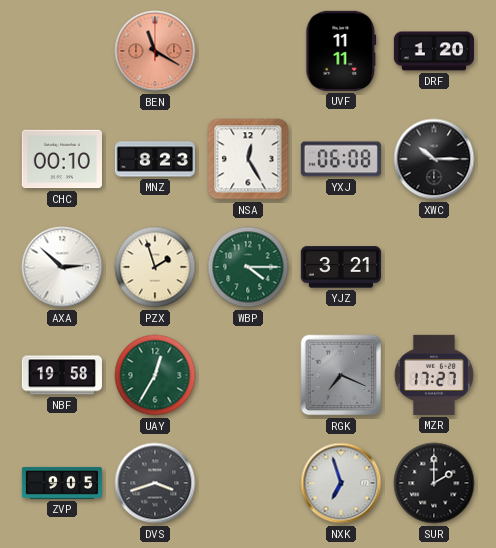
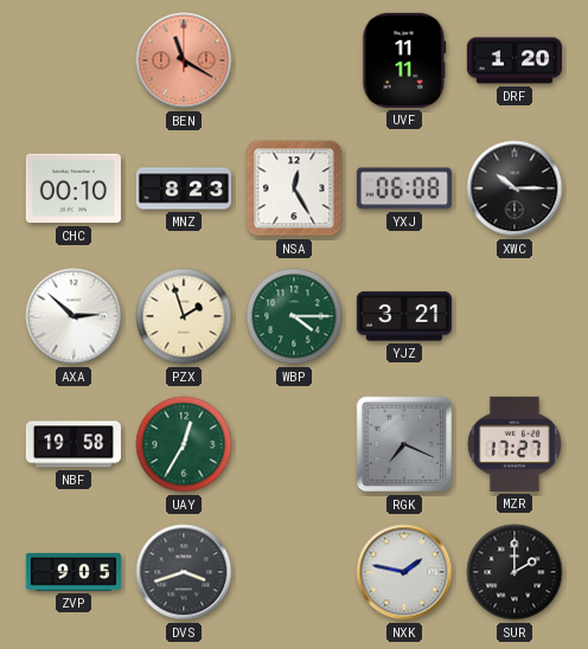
NXK: 6:57 -> 1:47 (404, 572)
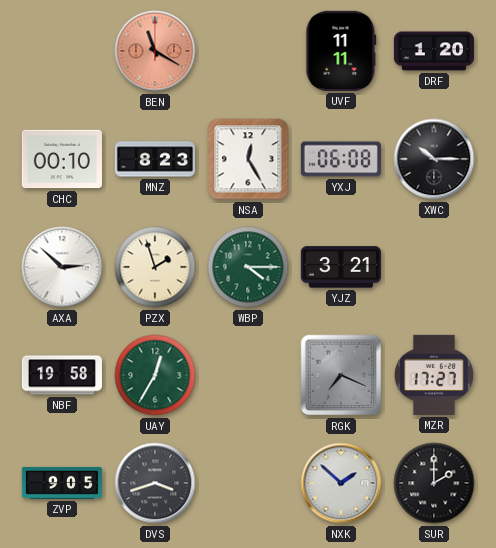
NXK: 1:47 -> 1:52 (341, 483)
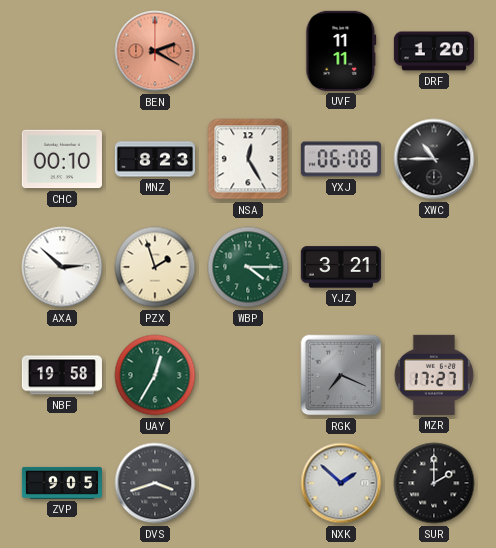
BEN: 11:20 -> 2:20 (155, 51)
XWC: 10:15 -> 10:45 (434, 159)
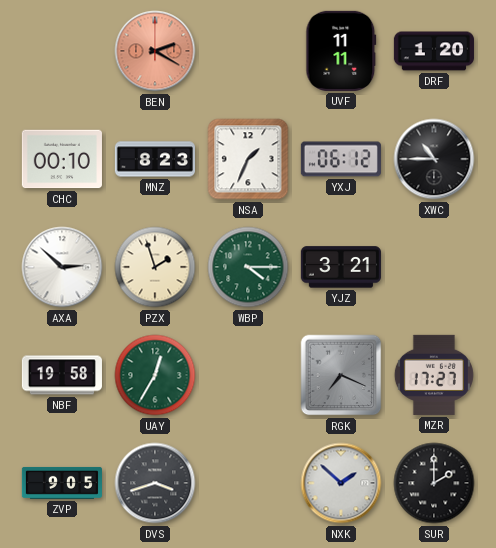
NSA: 12:25 -> 1:34 (248, 159)
YXJ: 06:08 -> 06:12 (341, 159)
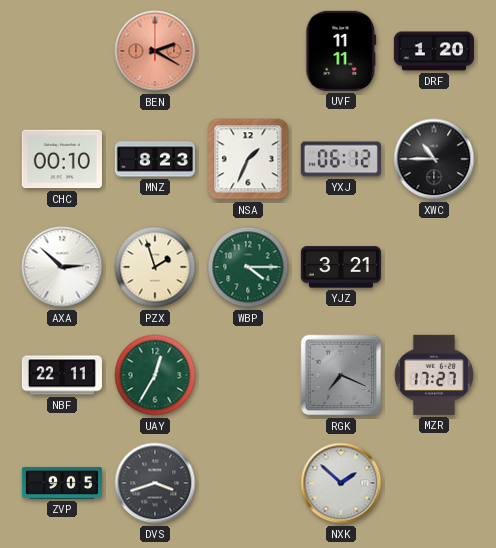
NBF: 19:58 -> 22:11 (62, 375)
SUR: 2:00 -> none (434, 483)
